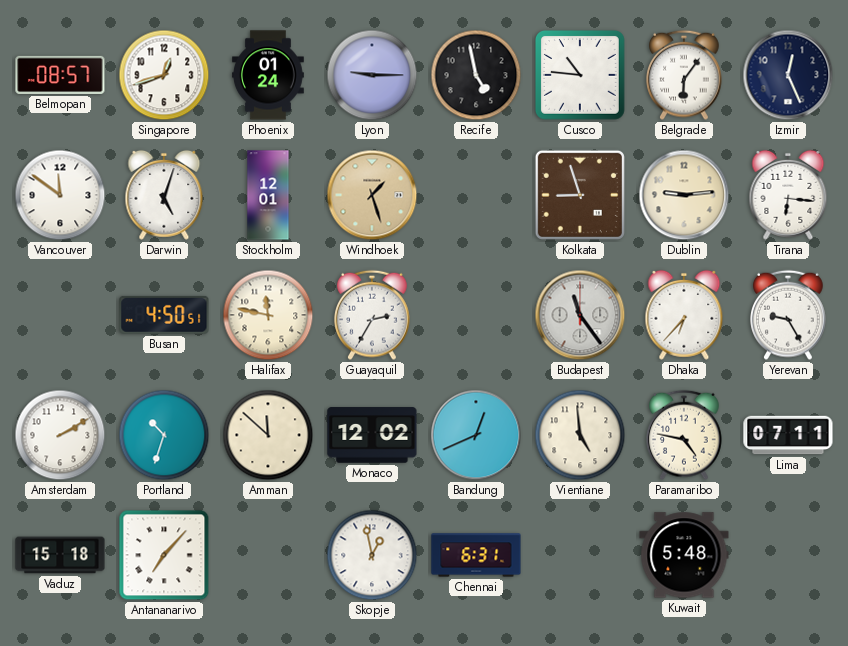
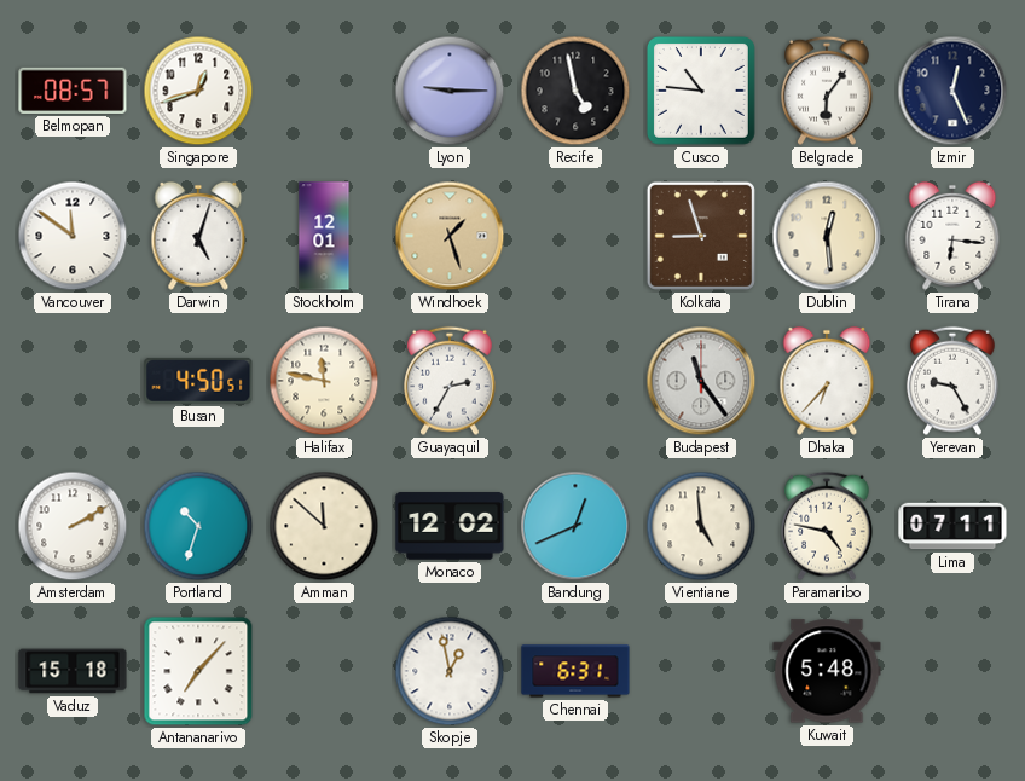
Phoenix: 01:24 -> none (269, 75)
Dublin: 9:14 -> 12:29 (827, 236)
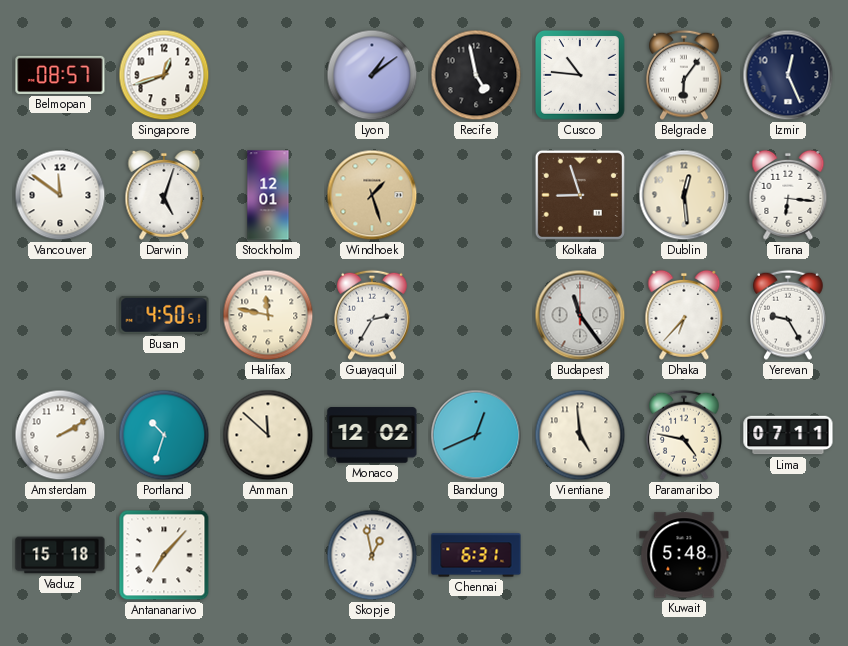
Lyon: 9:15 -> 1:09 (372, 75)
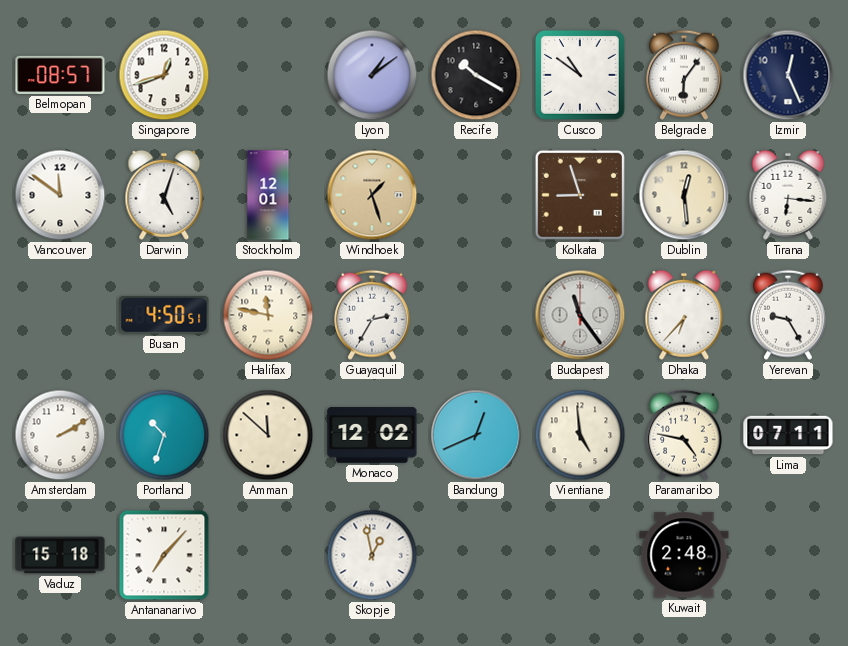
Recife: 4:58 -> 10:20 (476, 75)
Cusco: 10:46 -> 10:51 (581, 76)
Chennai: 6:31 -> none (476, 555)
Kuwait: 5:48 -> 2:48 (684, 555)
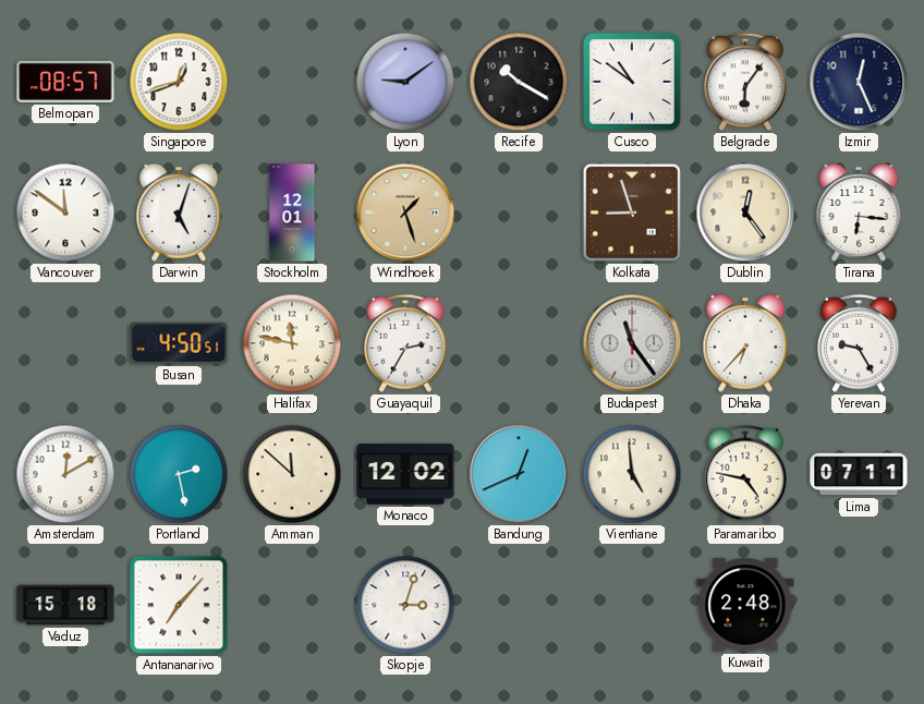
Lyon: 1:09 -> 9:09 (405, 82)
Dublin: 12:29 -> 12:24 (745, 213)
Amsterdam: 2:10 -> 12:10 (65, 474)
Portland: 10:33 -> 2:28 (179, 474)
Skopje: 12:58 -> 3:03 (405, 605)
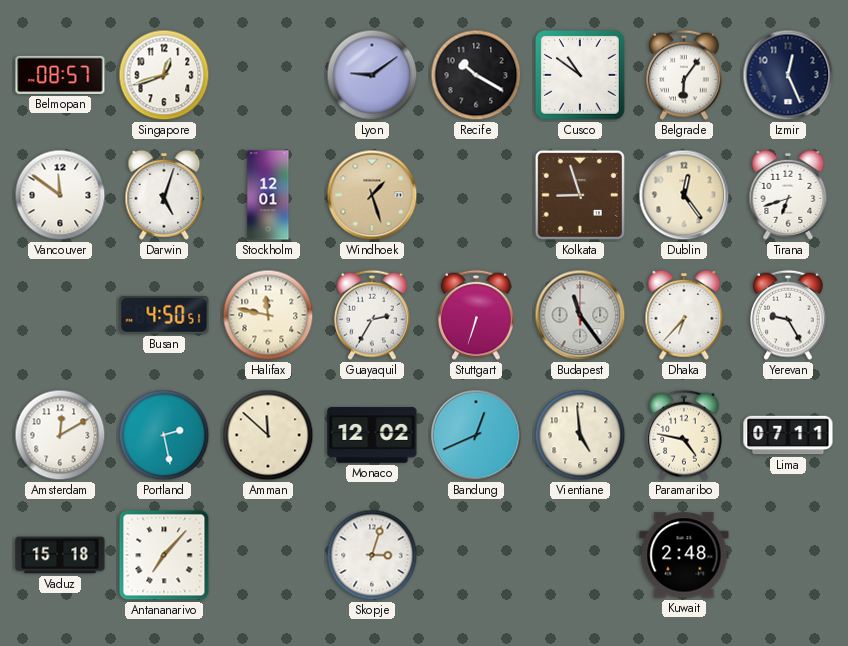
Tirana: 6:16 -> 6:42 (788, 195)
Stuttgart: none -> 6:33 (477, 315)
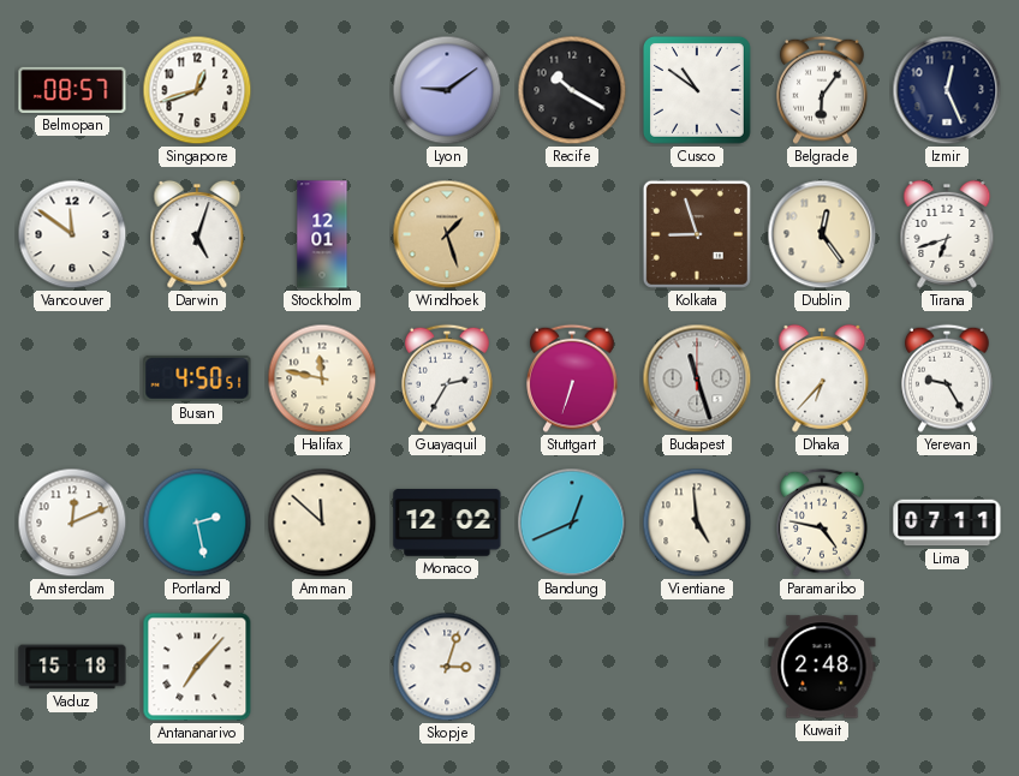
Budapest: 11:24 -> 11:27 (697, 378)
Amsterdam: 12:10 -> 12:11 (72, 523)
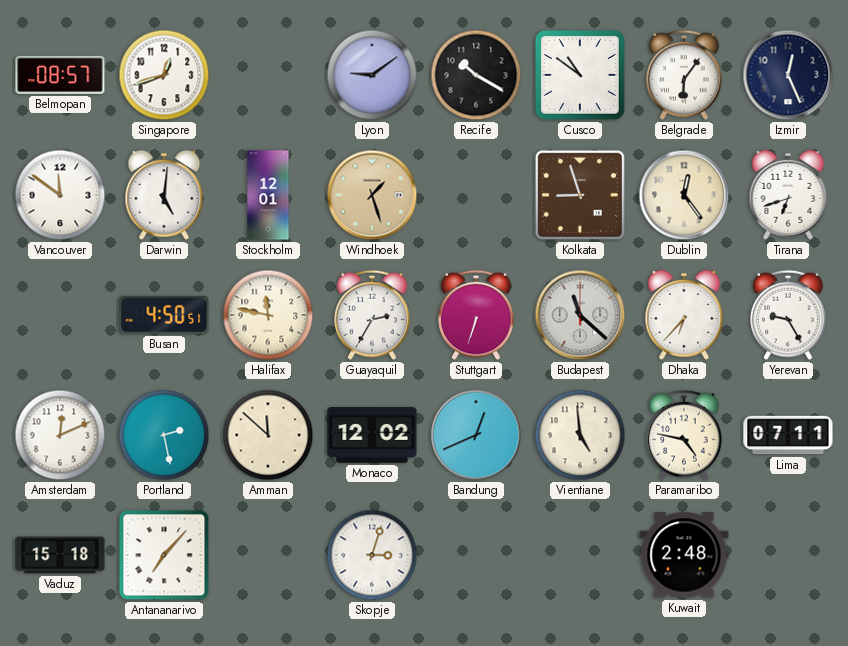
Darwin: 5:03 -> 5:01 (164, 195)
Budapest: 11:27 -> 11:22 (580, 315)
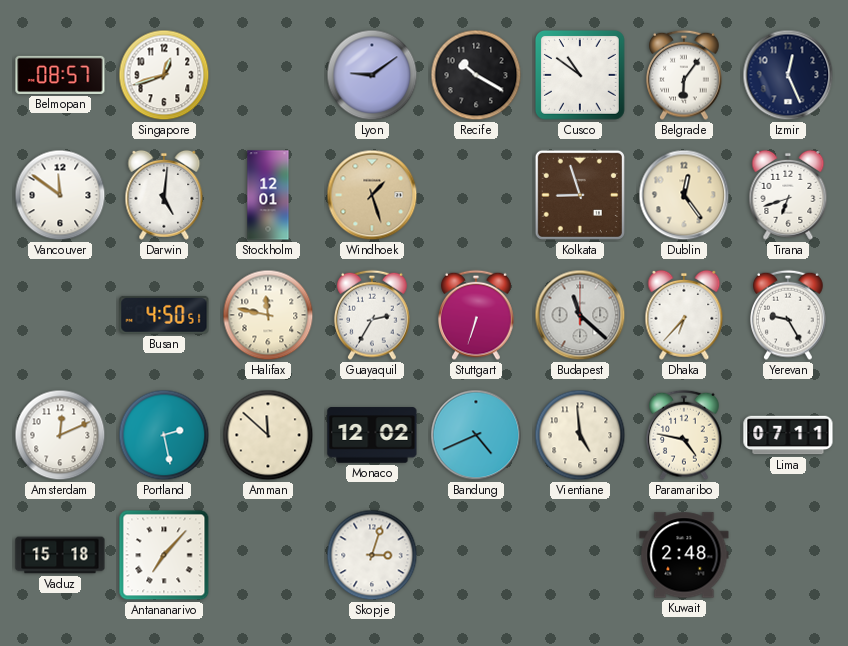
Bandung: 12:41 -> 4:41 (476, 435)
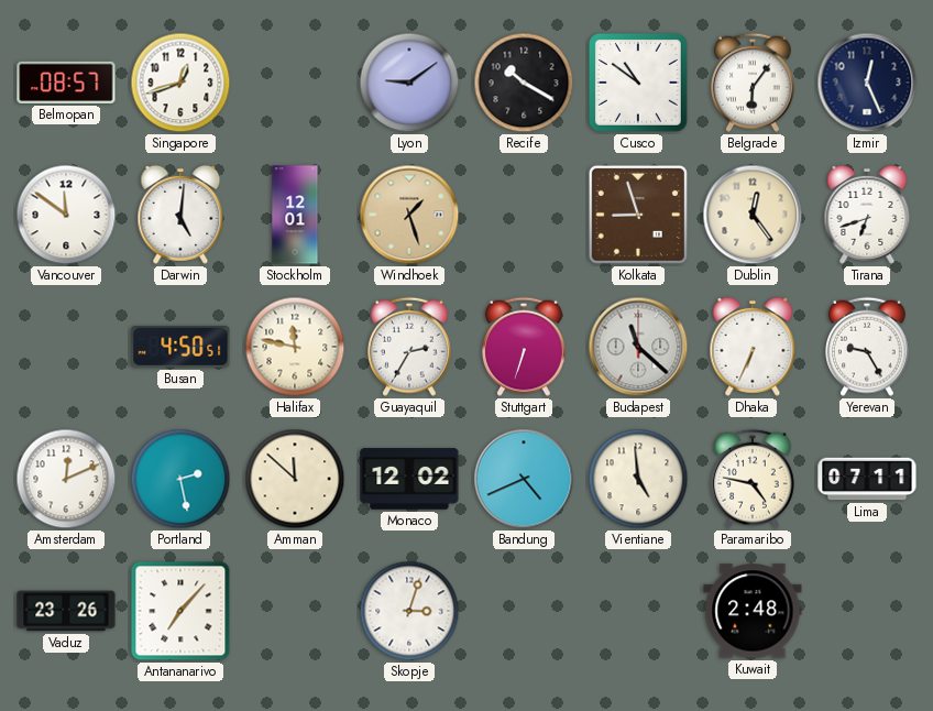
Dhaka: 6:37 -> 6:34 (753, 347)
Vaduz: 15:18 -> 23:26 (66, 611)
